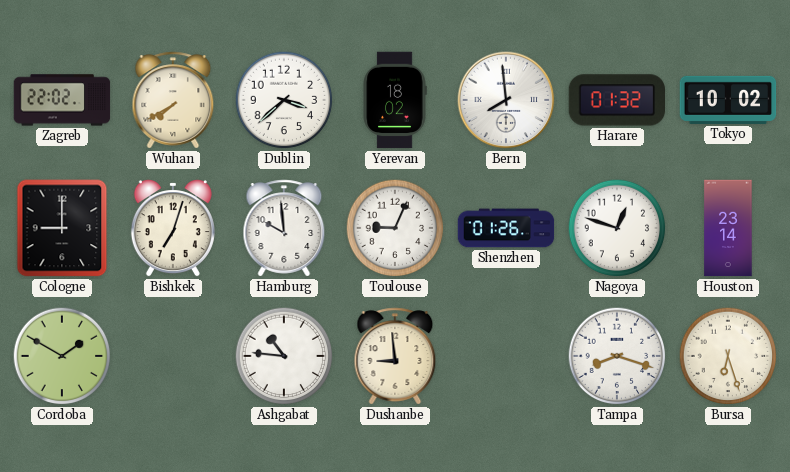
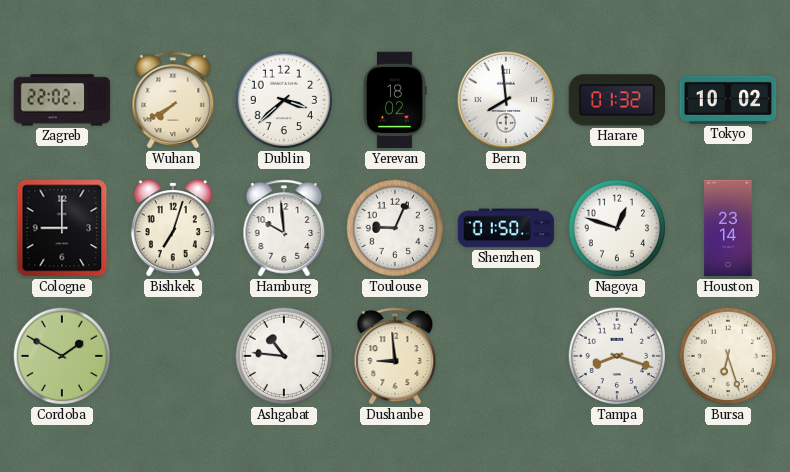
Shenzhen: 01:26 -> 01:50 (506, 228)
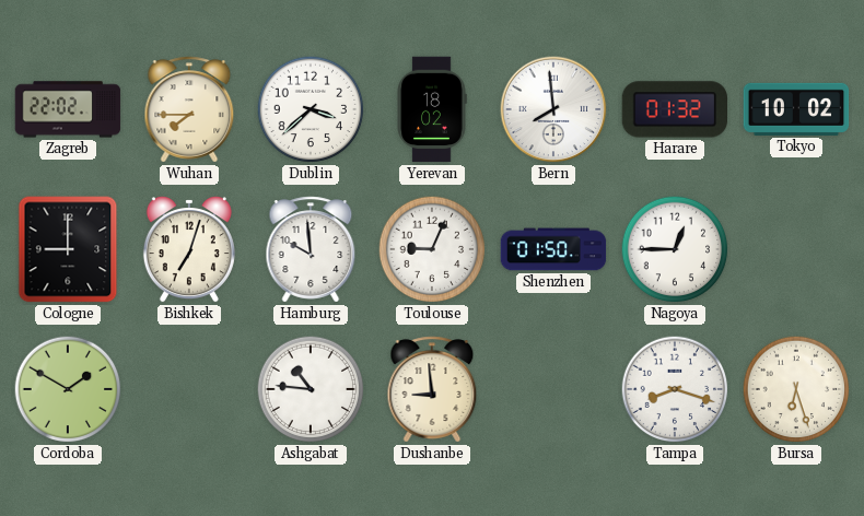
Wuhan: 7:40 -> 7:45 (189, 109)
Nagoya: 12:48 -> 12:45 (675, 249)
Houston: 23:14 -> none (728, 228)
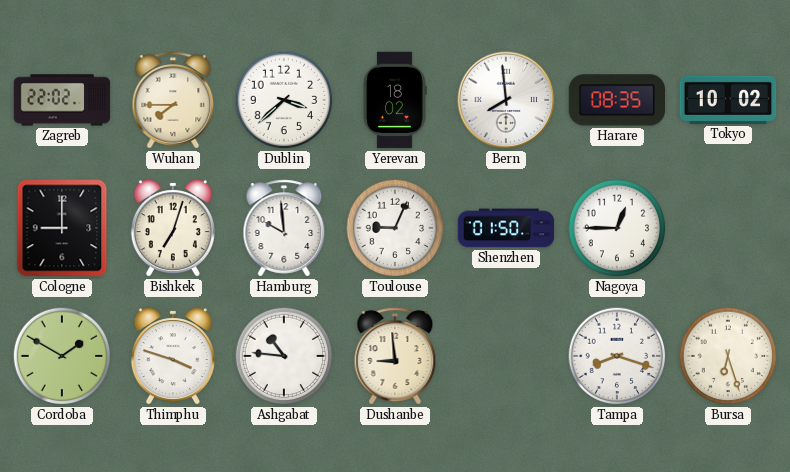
Harare: 01:32 -> 08:35 (617, 100)
Thimphu: none -> 3:48 (173, 356)
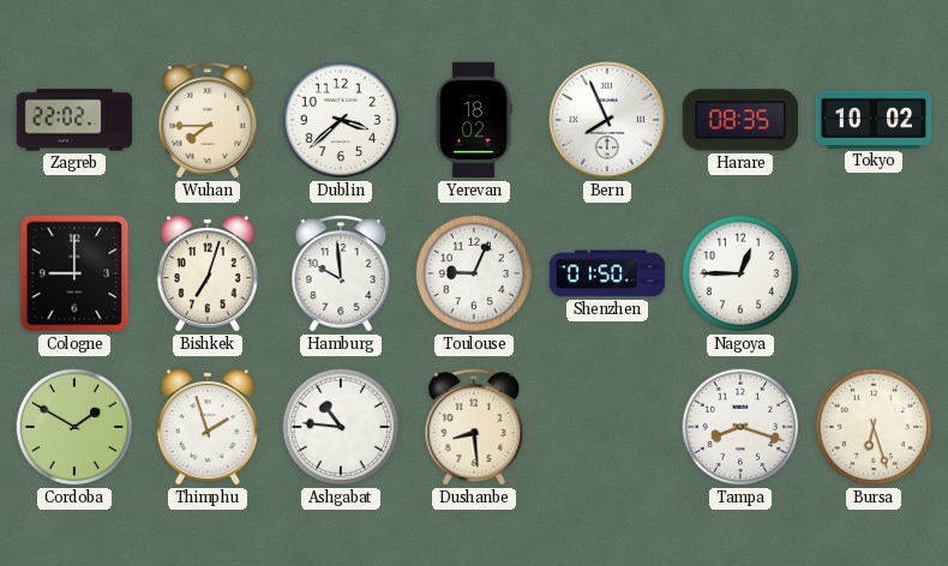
Bern: 7:59 -> 7:56 (607, 120)
Thimphu: 3:48 -> 1:57 (208, 427)
Dushanbe: 8:59 -> 8:29 (474, 427)
